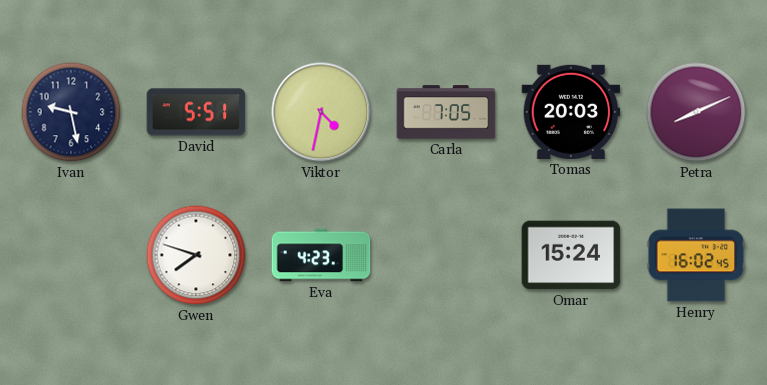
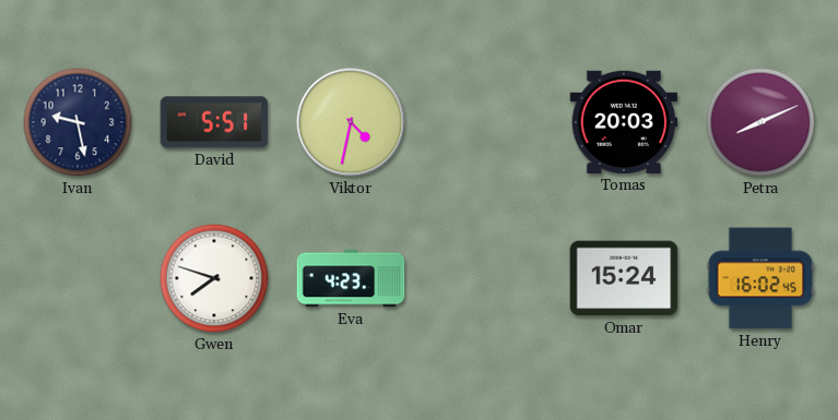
Carla: 7:05 -> none (446, 112)
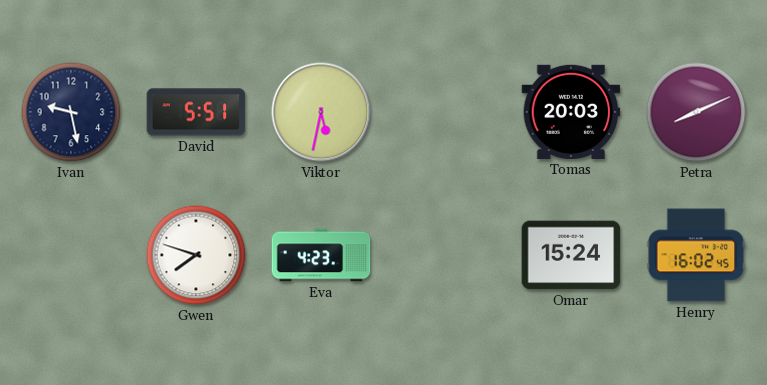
Viktor: 4:32 -> 5:32 (321, 112)
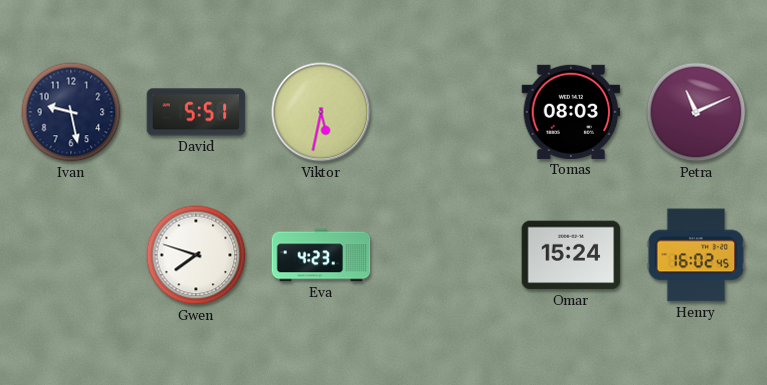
Tomas: 20:03 -> 08:03 (571, 112)
Petra: 8:11 -> 11:11 (696, 112)
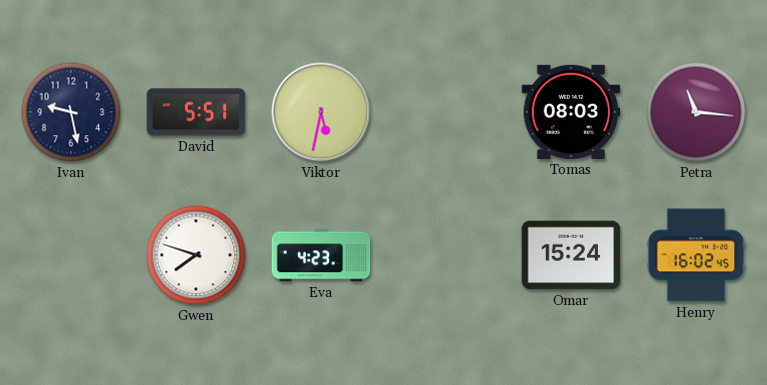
Petra: 11:11 -> 11:16 (696, 112)
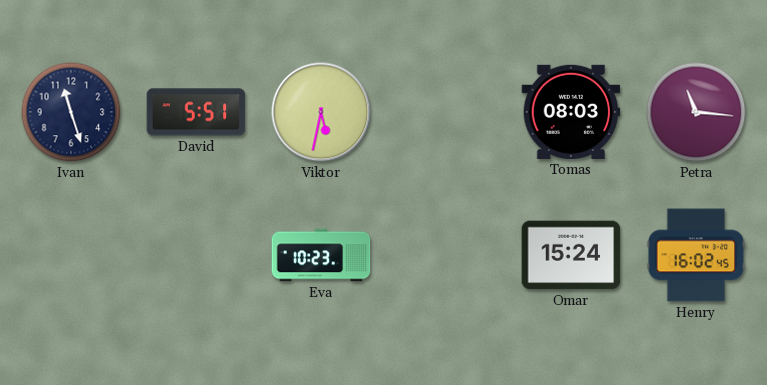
Ivan: 9:28 -> 11:27 (71, 112)
Gwen: 7:48 -> none (196, 255)
Eva: 4:23 -> 10:23 (321, 255)
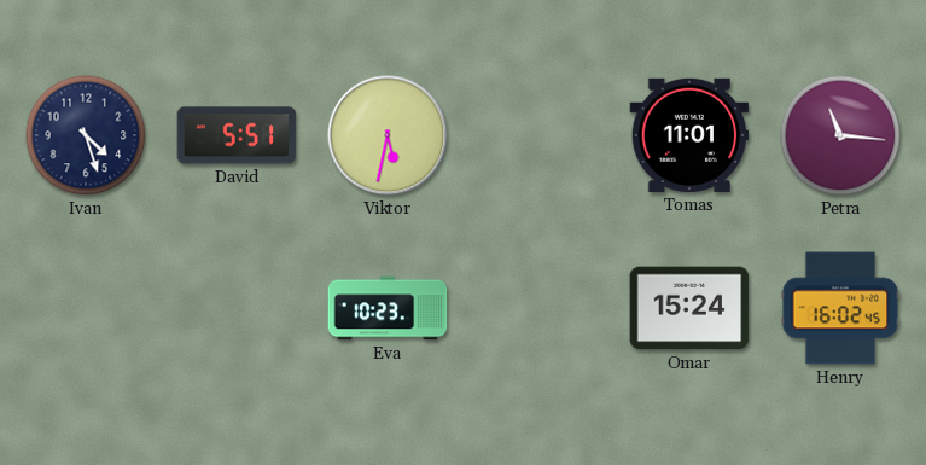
Ivan: 11:27 -> 4:27 (86, 135)
Tomas: 08:03 -> 11:01 (689, 135)
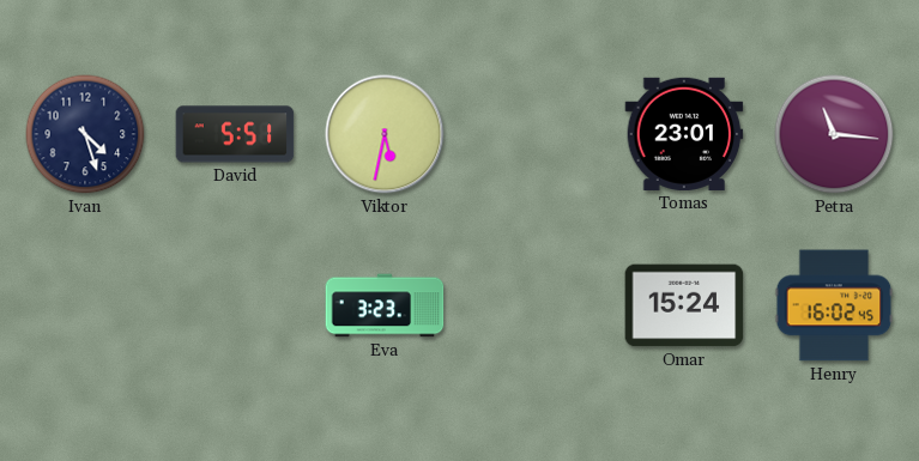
Tomas: 11:01 -> 23:01 (684, 134)
Eva: 10:23 -> 3:23 (385, 305)
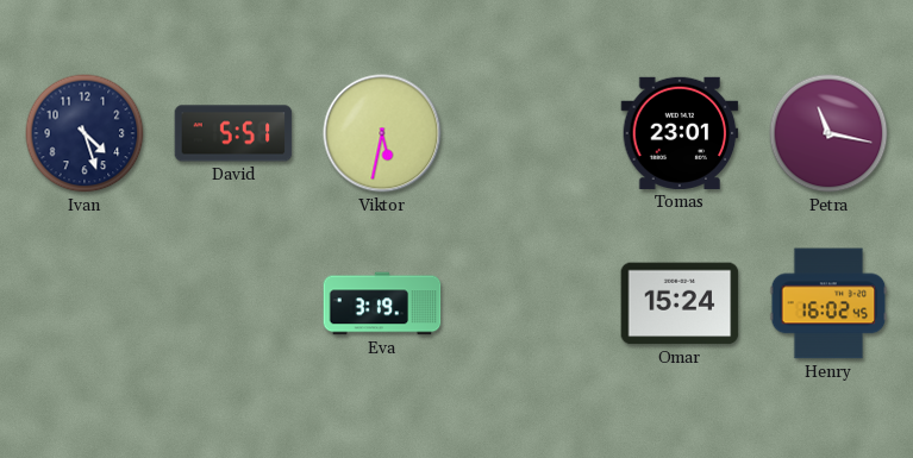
Petra: 11:16 -> 11:17 (828, 133)
Eva: 3:23 -> 3:19 (382, 303)
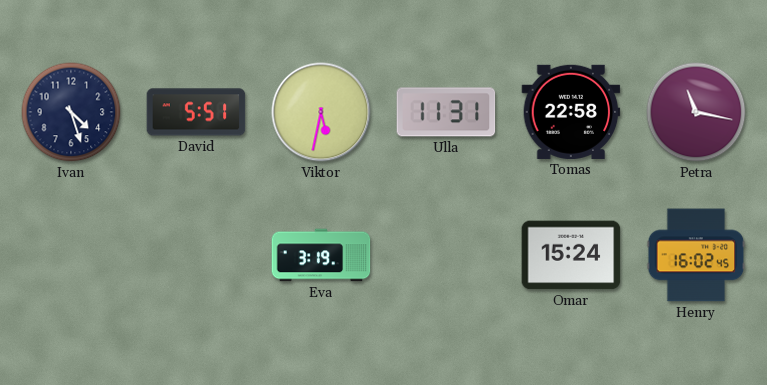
Ulla: none -> 11:31 (446, 112)
Tomas: 23:01 -> 22:58 (571, 112)
